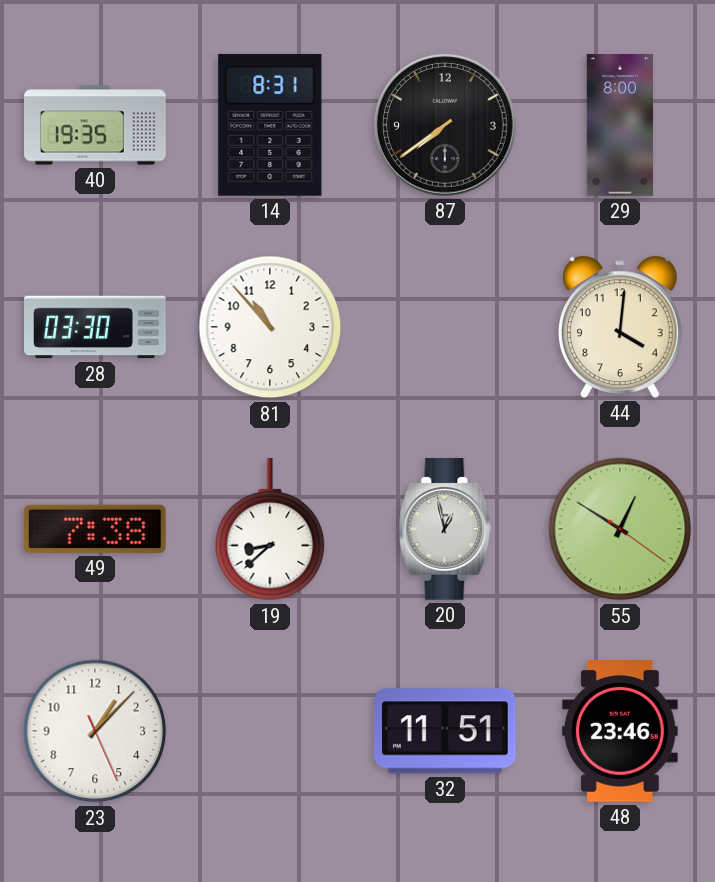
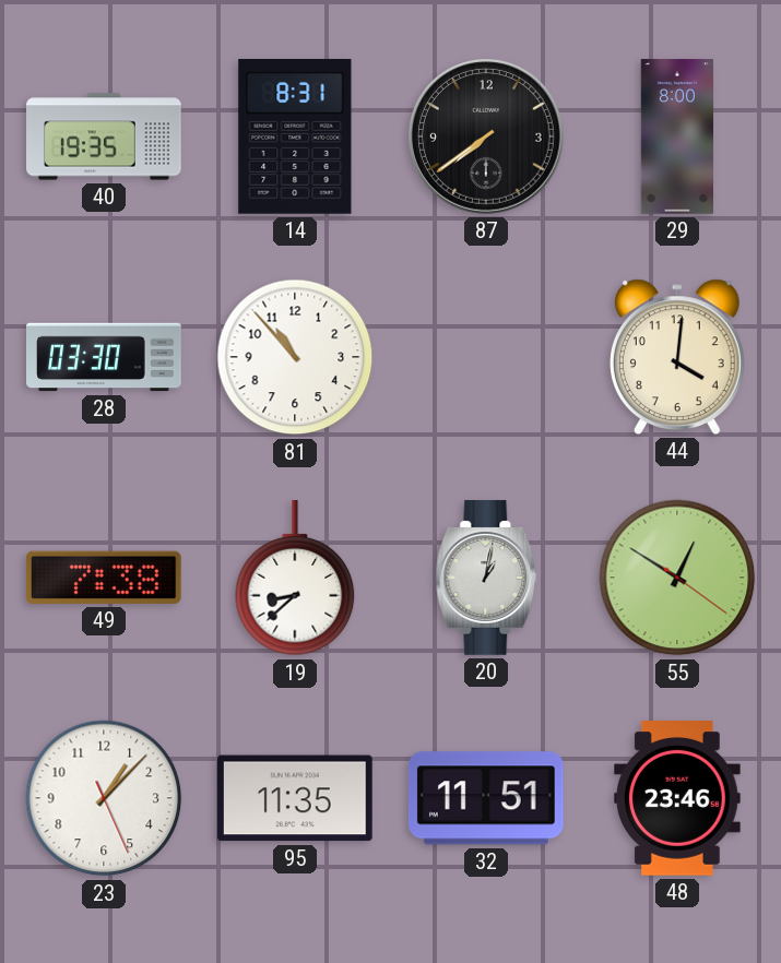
20: 12:58 -> 1:02 (486, 579)
95: none -> 11:35 (295, 798)
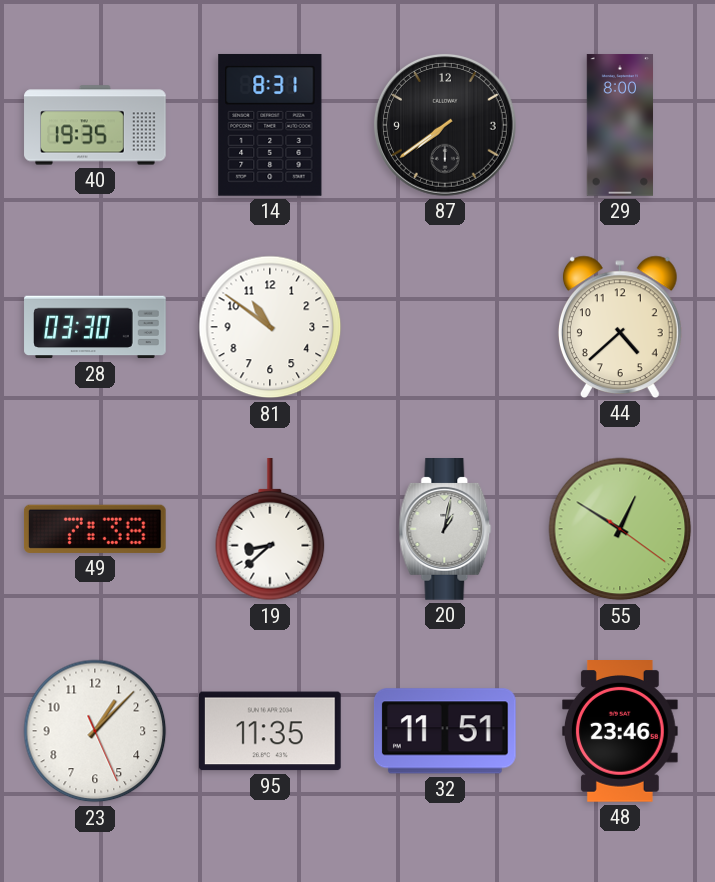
81: 10:53 -> 10:51 (270, 327)
44: 4:01 -> 4:38 (620, 327)
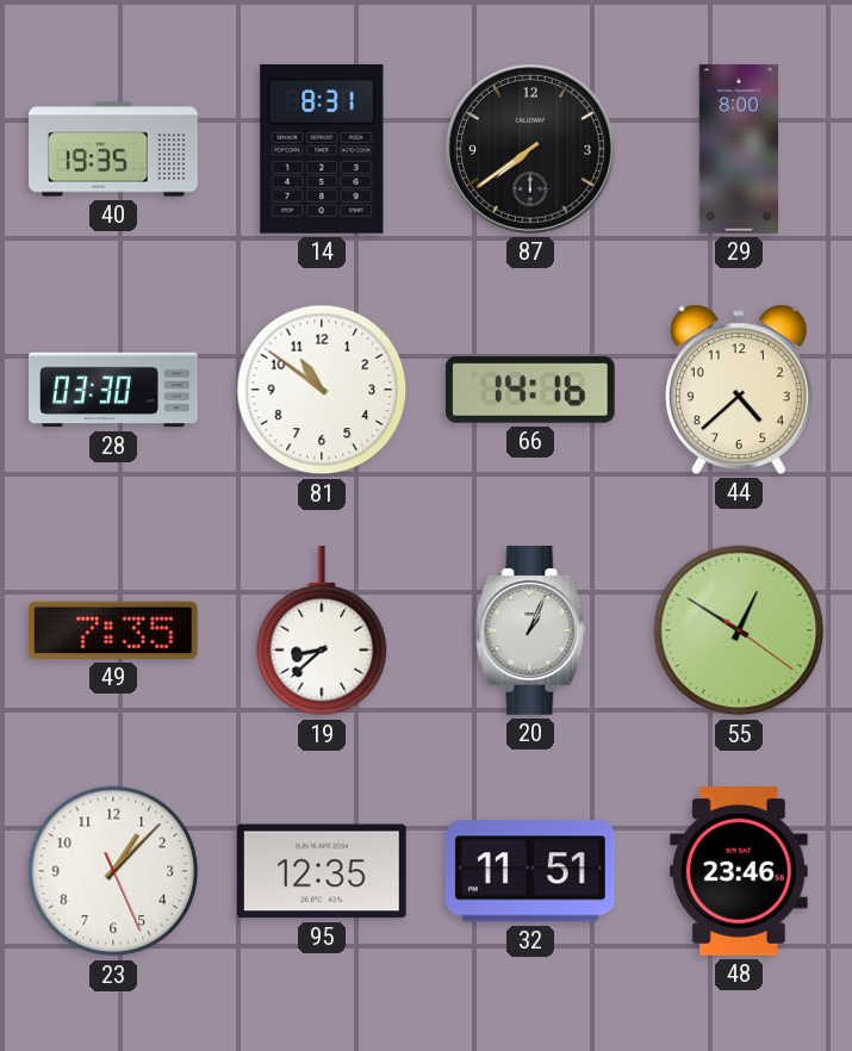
66: none -> 14:16 (530, 390)
49: 7:38 -> 7:35 (113, 630)
20: 1:02 -> 1:04 (530, 632)
95: 11:35 -> 12:35 (322, 871)
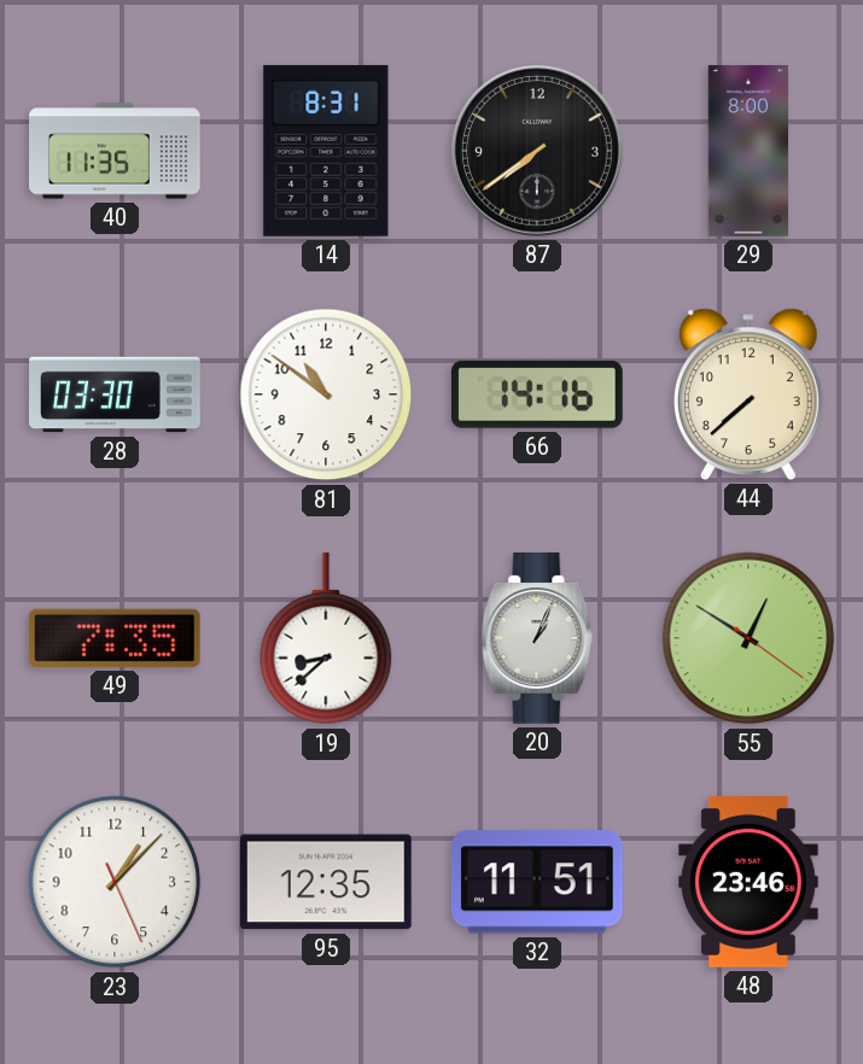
40: 19:35 -> 11:35 (115, 151)
44: 4:38 -> 7:38 (748, 394)
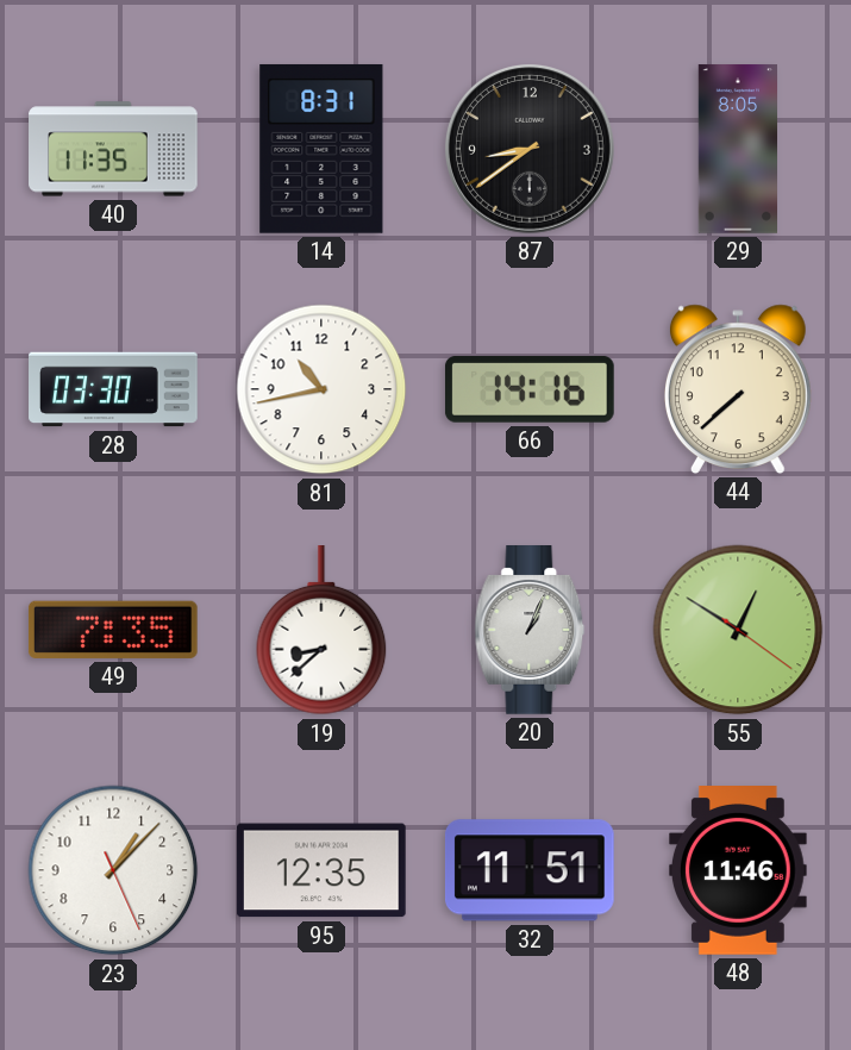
87: 7:39 -> 8:39 (530, 149)
29: 8:00 -> 8:05 (737, 149)
81: 10:51 -> 10:43 (321, 389)
48: 23:46 -> 11:46 (739, 871)
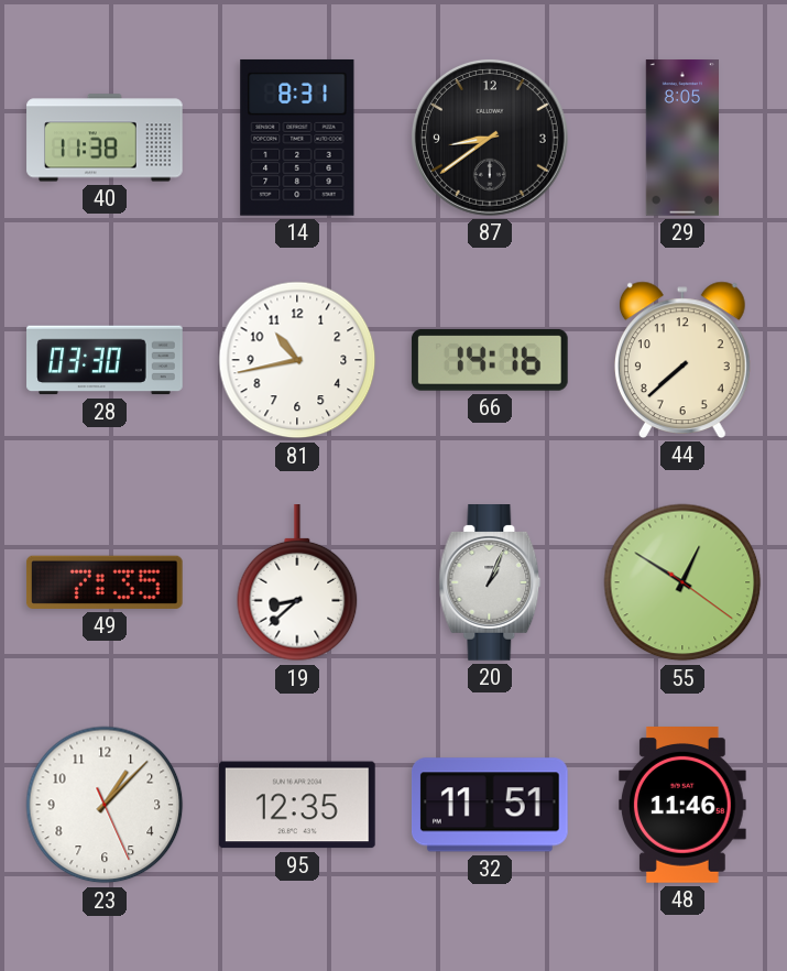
40: 11:35 -> 11:38 (105, 138)
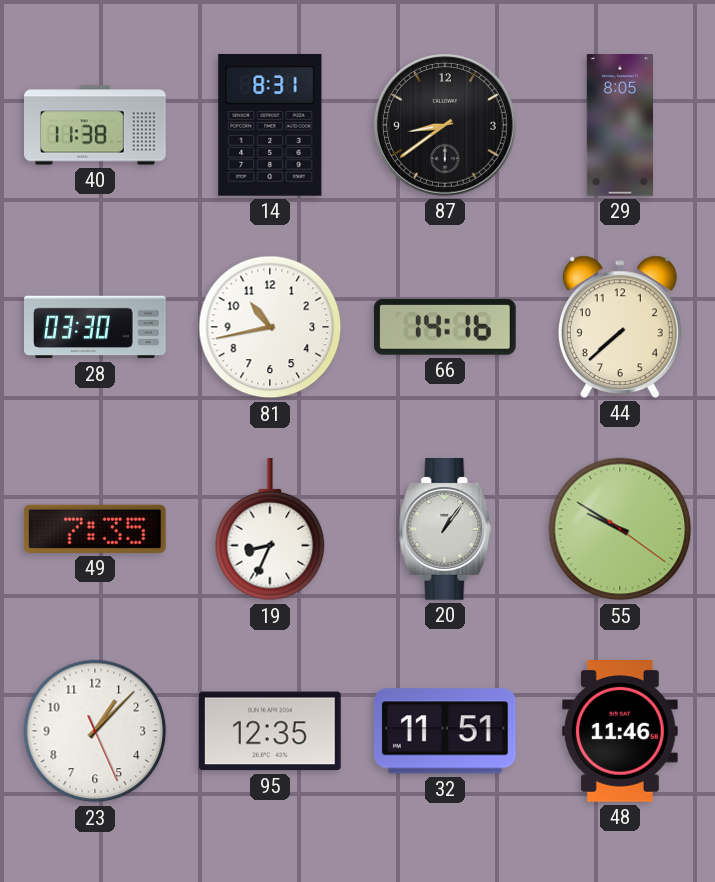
19: 8:38 -> 8:34 (270, 530)
20: 1:04 -> 1:06 (445, 530)
55: 12:50 -> 9:50 (620, 529)
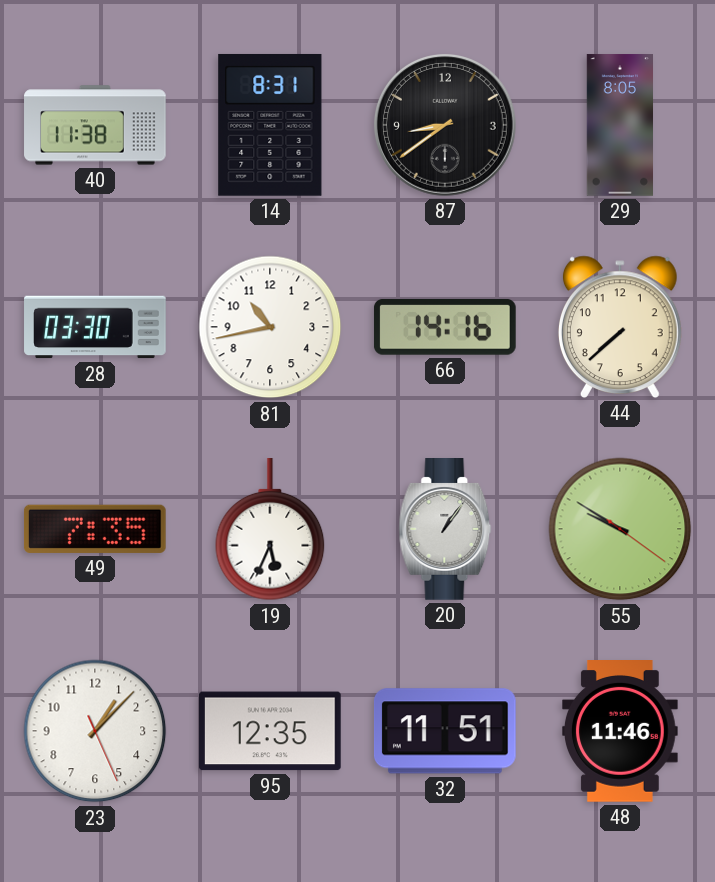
19: 8:34 -> 5:34 (270, 530)
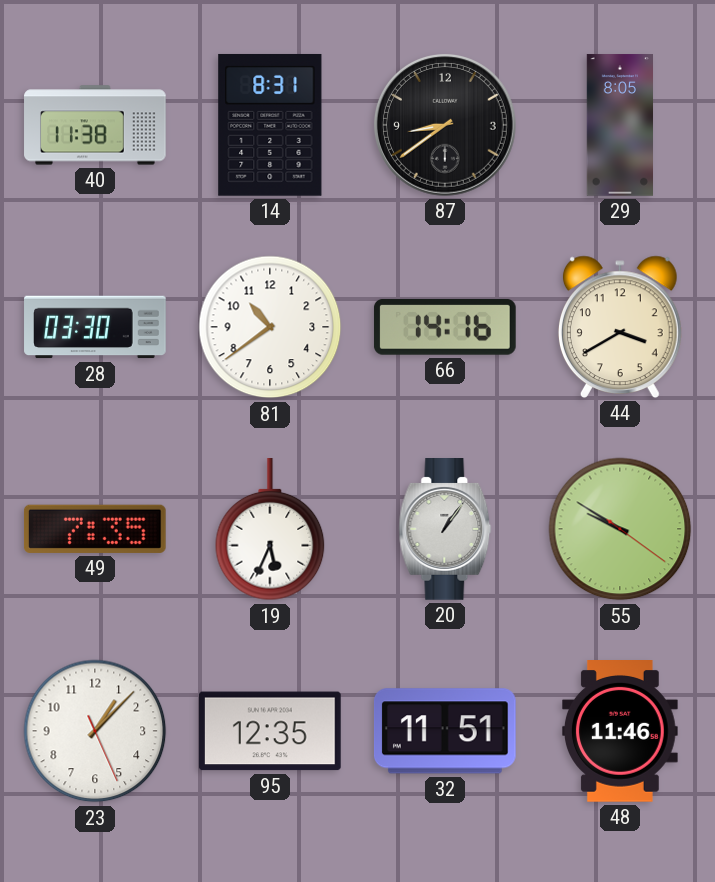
81: 10:43 -> 10:39 (270, 327)
44: 7:38 -> 3:40 (620, 327)
